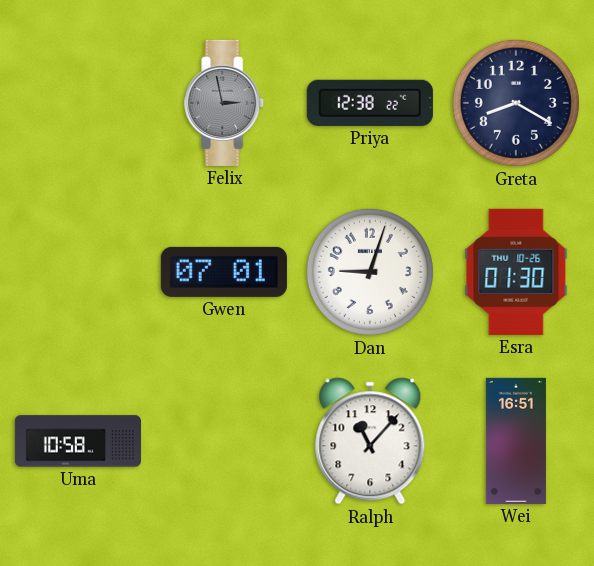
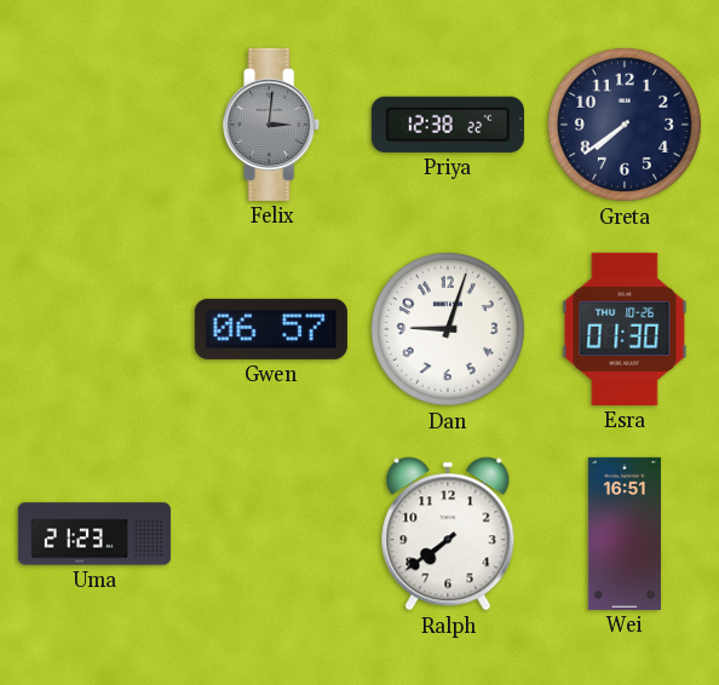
Felix: 2:58 -> 3:01 (272, 125)
Greta: 8:20 -> 7:39 (625, 125)
Gwen: 07:01 -> 06:57 (271, 329)
Uma: 10:58 -> 21:23 (94, 534)
Ralph: 11:07 -> 7:39 (448, 534)
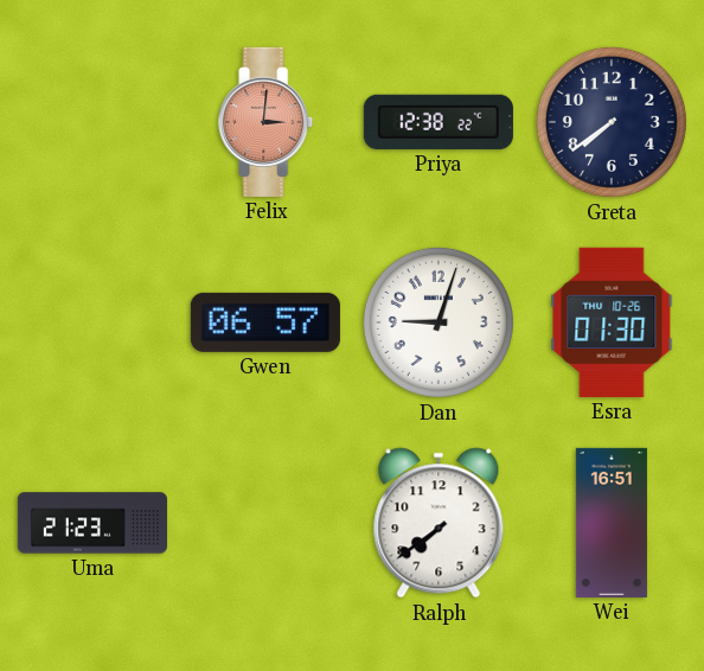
Felix dial: grey -> salmon (267, 122)
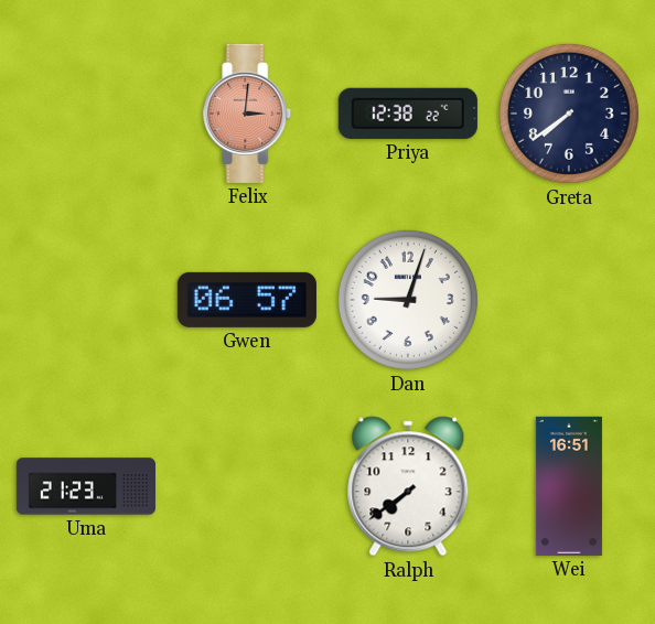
Esra: 01:30 -> none (612, 322)
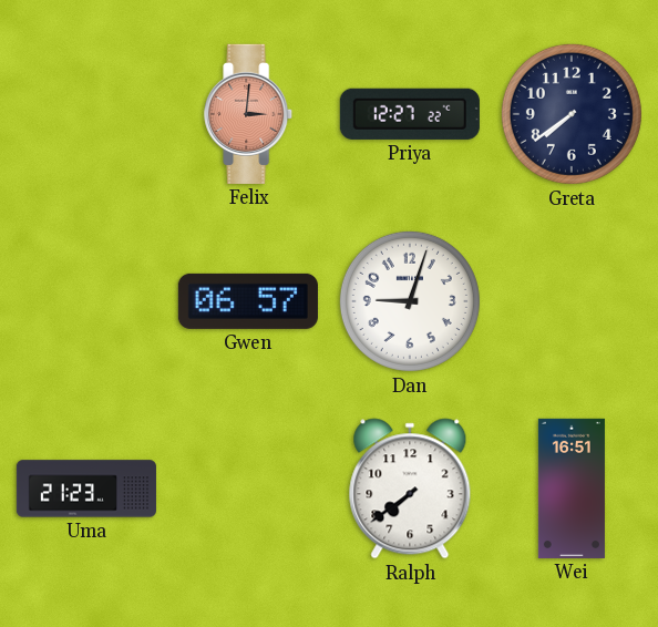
Priya: 12:38 -> 12:27 (410, 114)
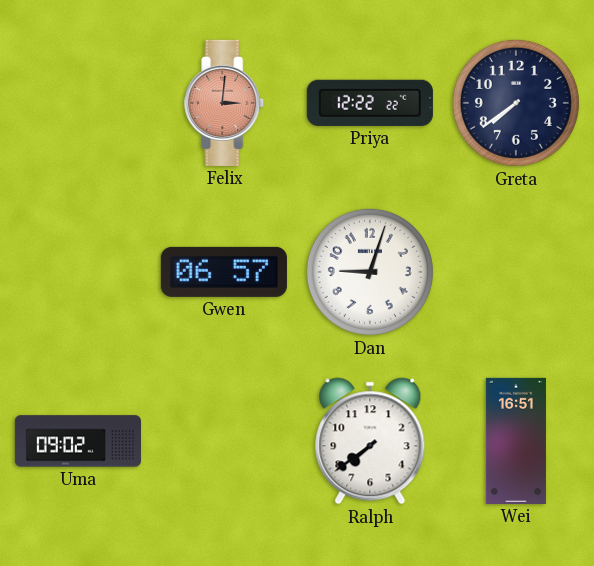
Priya: 12:27 -> 12:22 (370, 103)
Uma: 21:23 -> 09:02 (78, 441)
